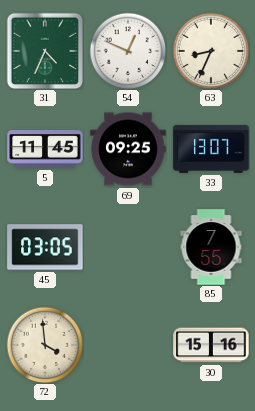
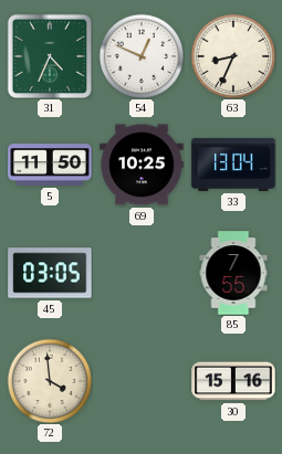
5: 11:45 -> 11:50 (50, 165)
69: 09:25 -> 10:25 (142, 165)
33: 13:07 -> 13:04 (233, 165)
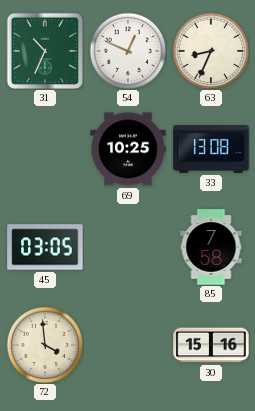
31: 4:34 -> 10:34 (45, 51)
5: 11:50 -> none (50, 165)
33: 13:04 -> 13:08 (211, 149)
85: 7:55 -> 7:58 (211, 247)
